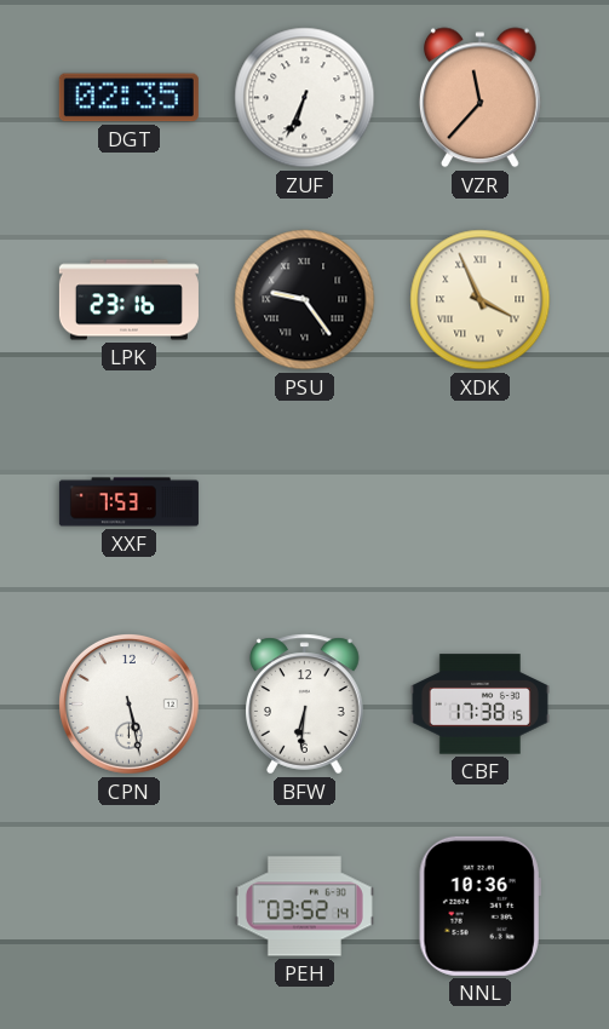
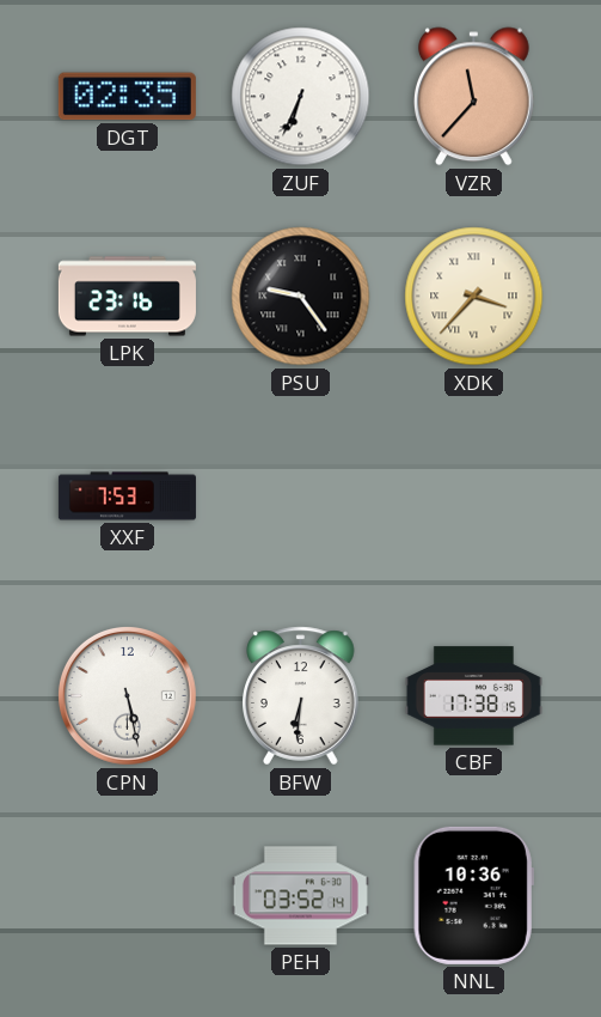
XDK: 3:56 -> 3:37 (474, 297)
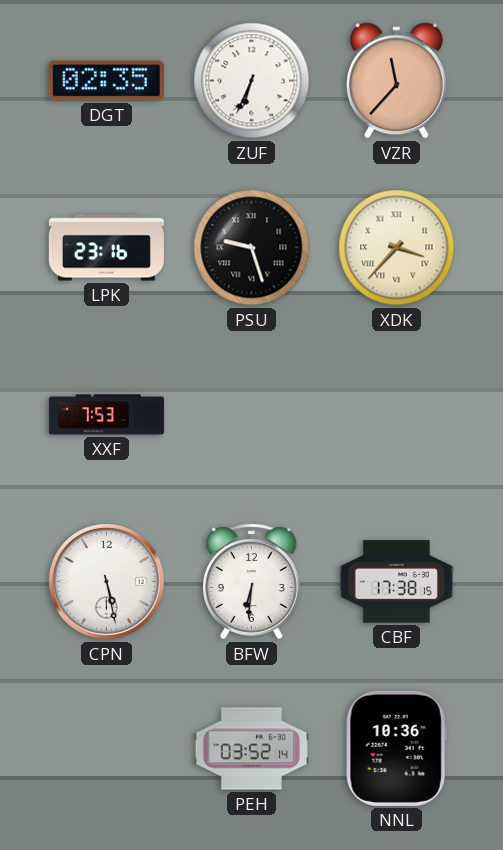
PSU: 9:24 -> 9:27 (252, 248)
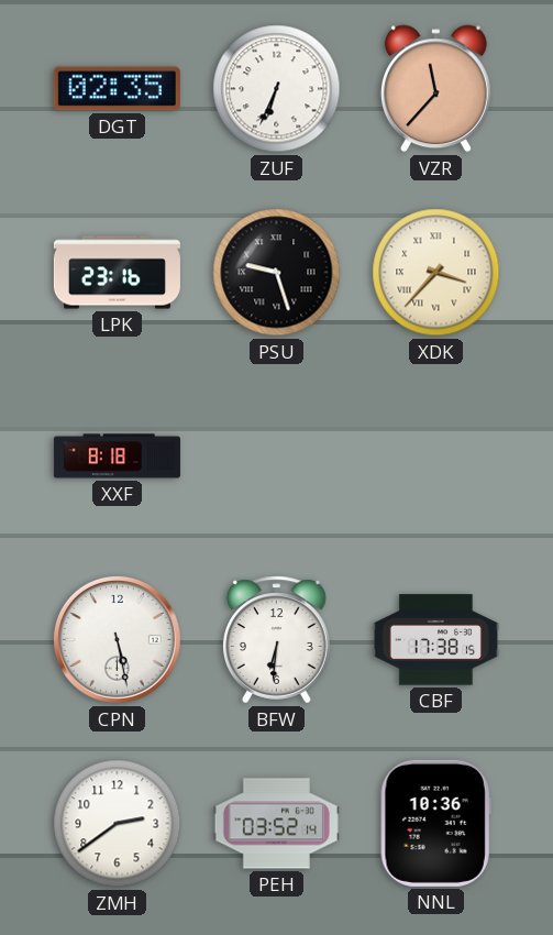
XXF: 7:53 -> 8:18 (117, 457)
ZMH: none -> 2:39 (118, 824)
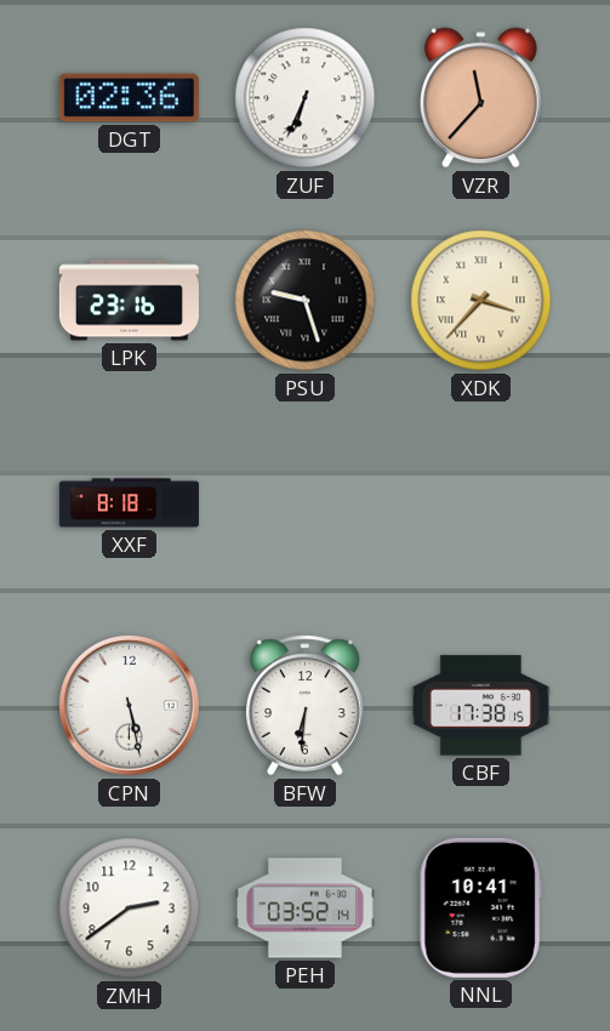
DGT: 02:35 -> 02:36 (129, 98)
NNL: 10:36 -> 10:41 (480, 907)
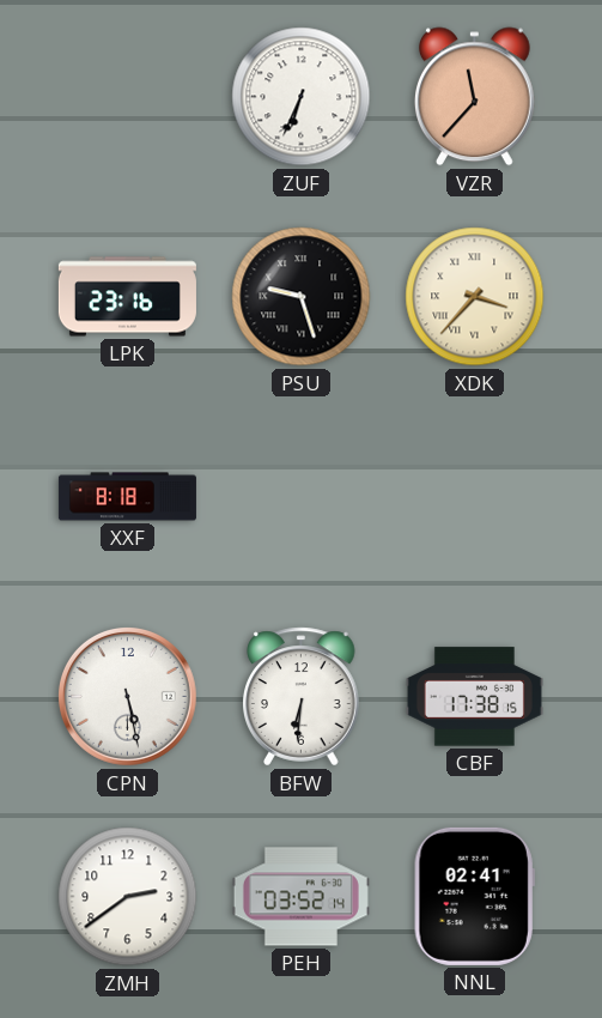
DGT: 02:36 -> none (129, 98)
NNL: 10:41 -> 02:41 (474, 896)
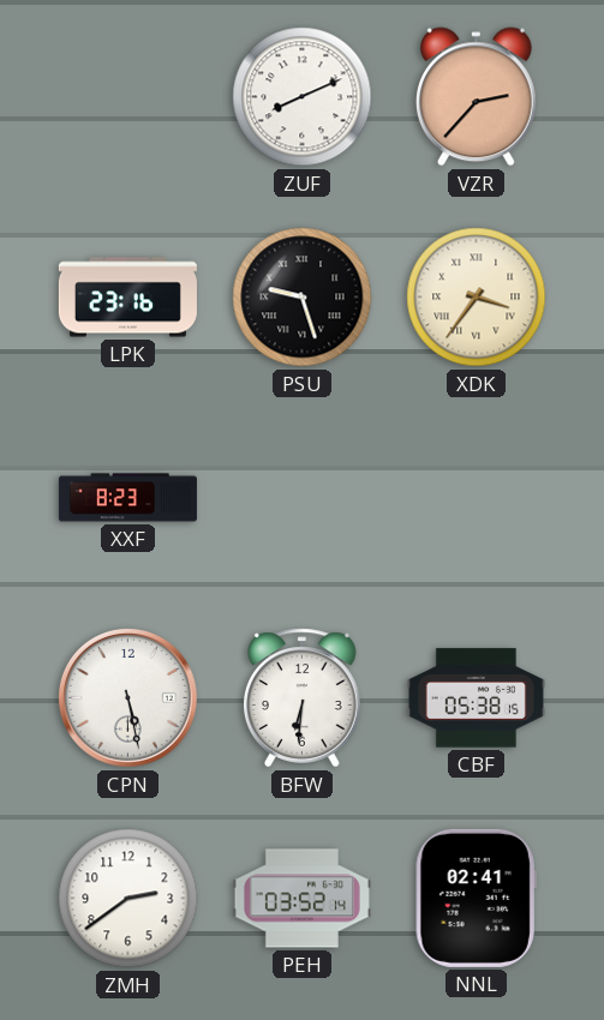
ZUF: 6:34 -> 8:11 (303, 97)
VZR: 11:37 -> 2:37 (476, 97)
XDK: 3:37 -> 3:36 (477, 298)
XXF: 8:18 -> 8:23 (127, 498)
CBF: 17:38 -> 05:38 (476, 698)
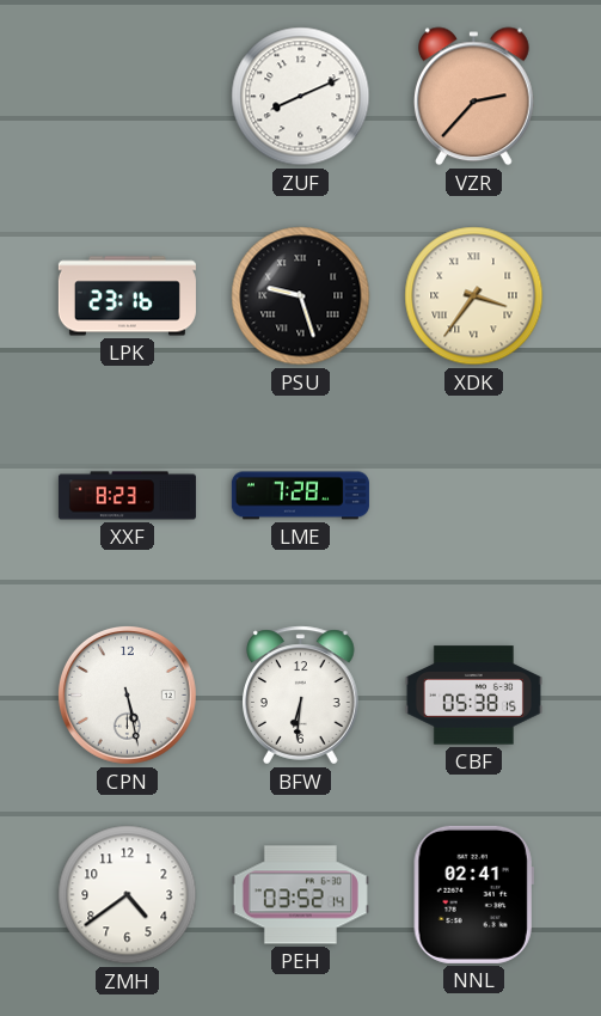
LME: none -> 7:28 (300, 496)
ZMH: 2:39 -> 4:39 (128, 895)
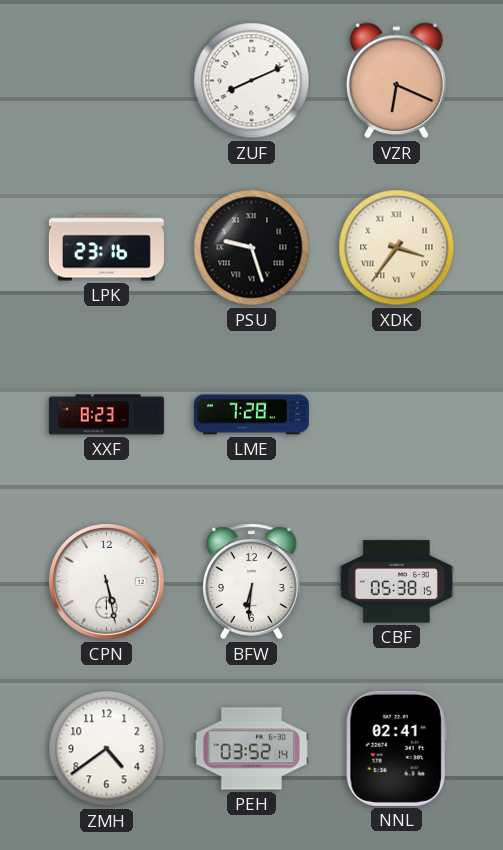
VZR: 2:37 -> 6:19 (396, 81)
